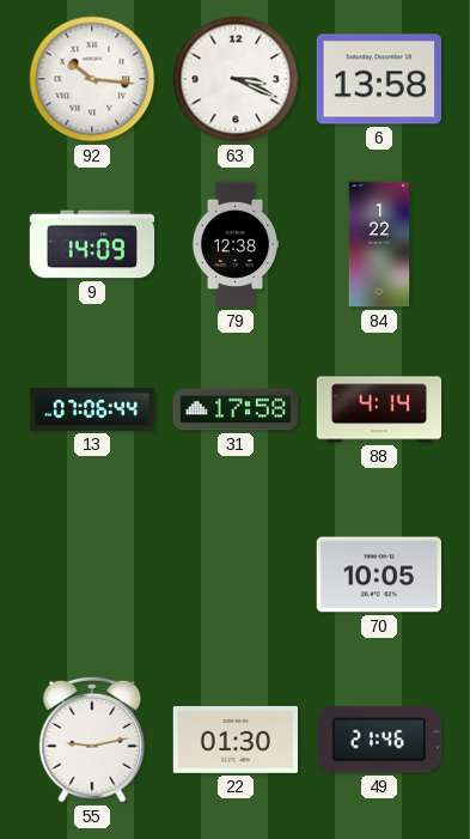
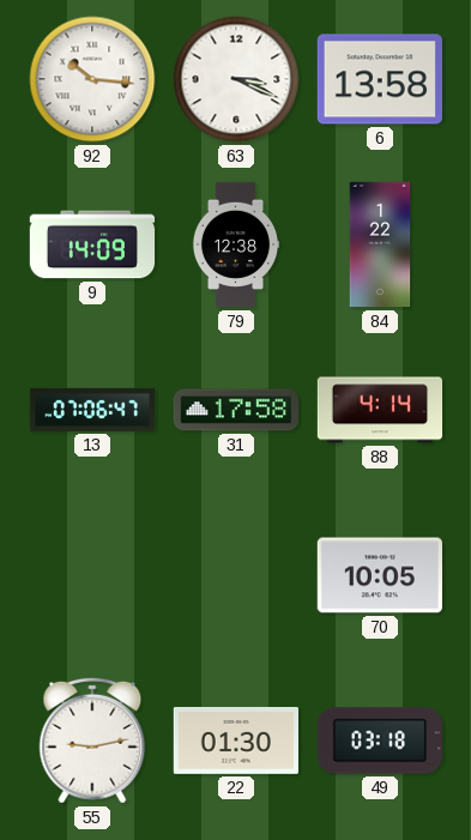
13: 07:06:44 -> 07:06:47 (92, 410)
49: 21:46 -> 03:18 (379, 741)
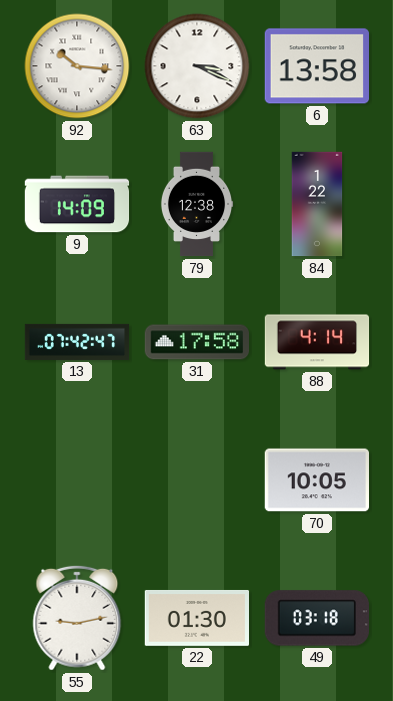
13: 07:06 -> 07:42 (77, 342)
